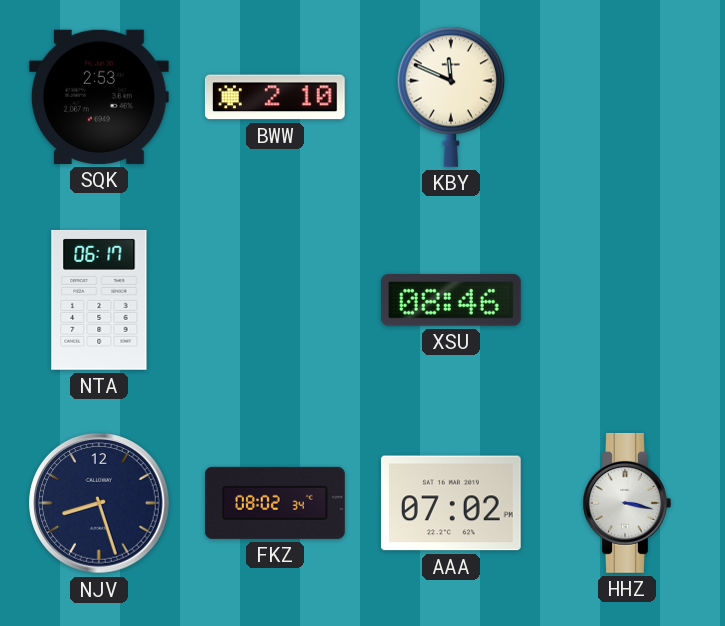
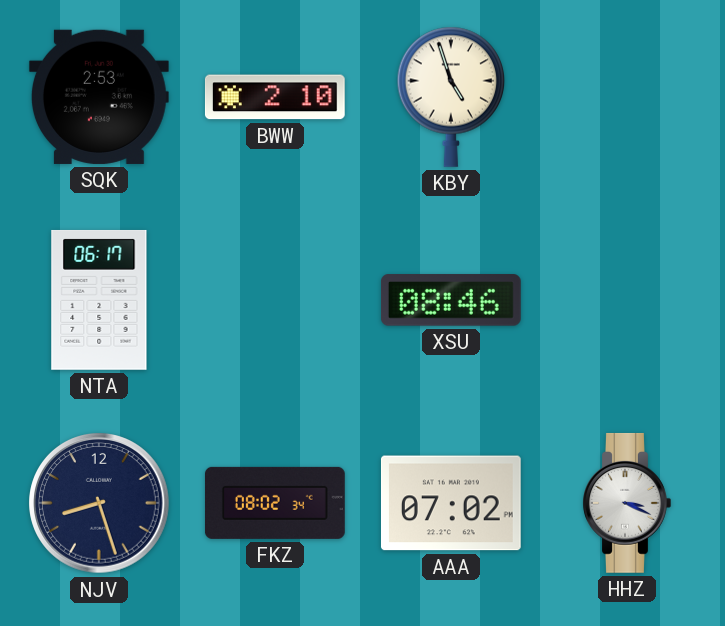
KBY: 11:49 -> 4:57 (451, 97)
HHZ: 3:17 -> 3:19 (627, 503)
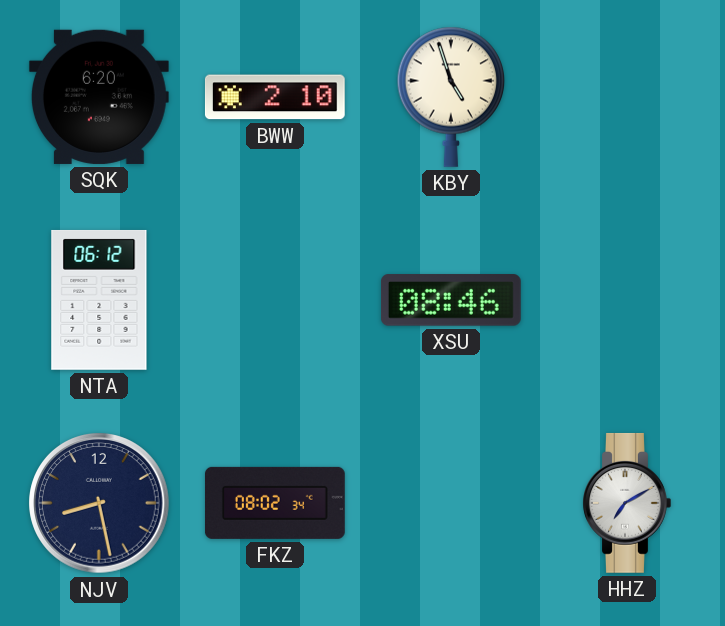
SQK: 2:53 -> 6:20 (99, 97)
NTA: 06:17 -> 06:12 (99, 300)
NJV: 8:27 -> 8:28 (99, 503)
AAA: 07:02 -> none (451, 503)
HHZ: 3:19 -> 7:10 (627, 503)
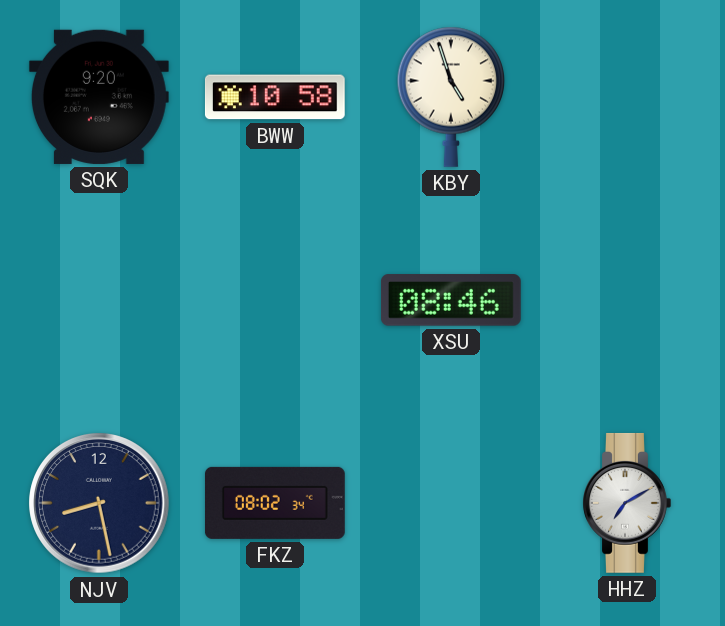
SQK: 6:20 -> 9:20 (99, 97)
BWW: 2:10 -> 10:58 (275, 97)
NTA: 06:12 -> none (99, 300)
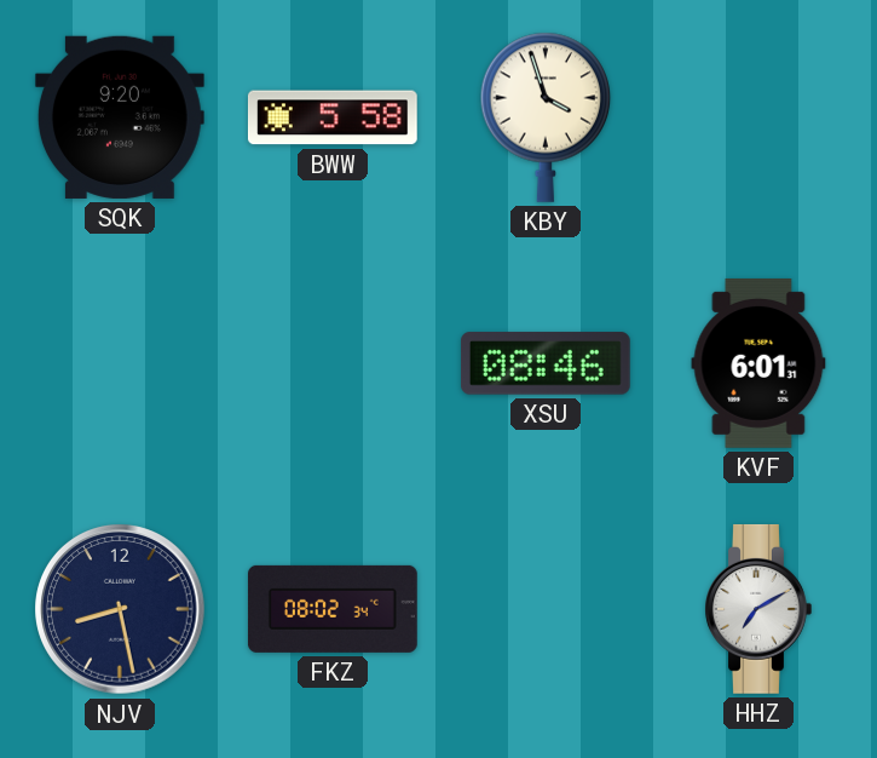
BWW: 10:58 -> 5:58 (333, 117)
KBY: 4:57 -> 3:57 (546, 117)
KVF: none -> 6:01 (758, 363)
